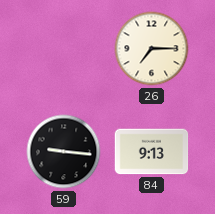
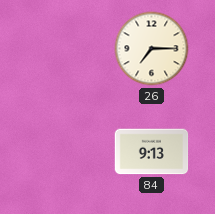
59: 9:16 -> none (64, 152)
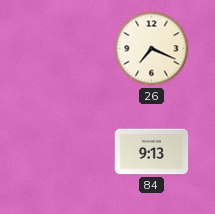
26: 7:15 -> 7:19 (152, 49)
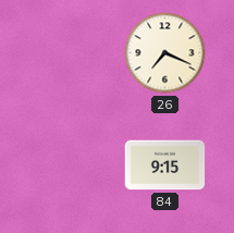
84: 9:13 -> 9:15 (165, 165)
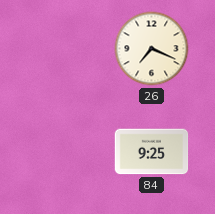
84: 9:15 -> 9:25 (152, 152)
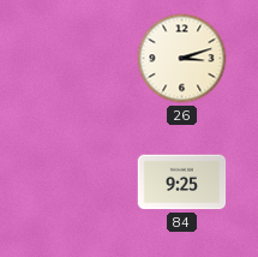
26: 7:19 -> 3:12 (182, 59)
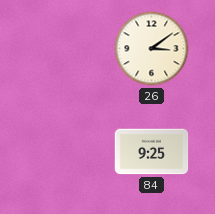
26: 3:12 -> 3:09 (152, 49)
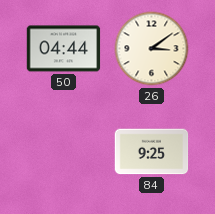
50: none -> 04:44 (64, 49)
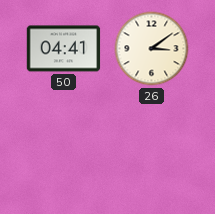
50: 04:44 -> 04:41 (64, 49)
84: 9:25 -> none (152, 152)
